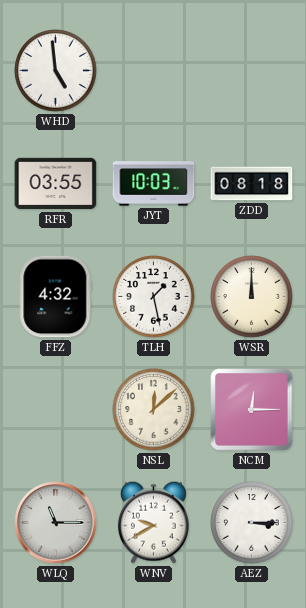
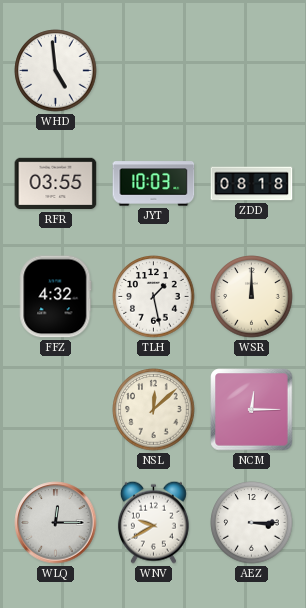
WLQ: 11:15 -> 12:15 (56, 523)
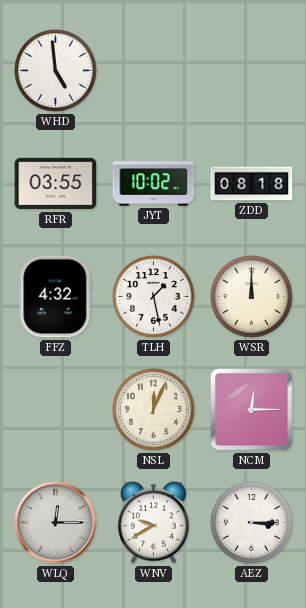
JYT: 10:03 -> 10:02 (154, 184)
NSL: 12:08 -> 12:04 (154, 410)
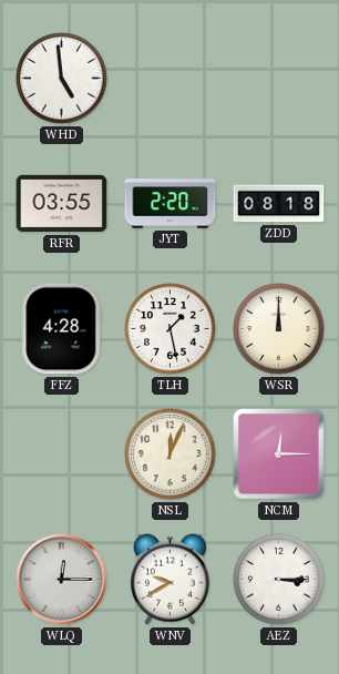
JYT: 10:02 -> 2:20 (171, 204)
FFZ: 4:32 -> 4:28 (62, 329)
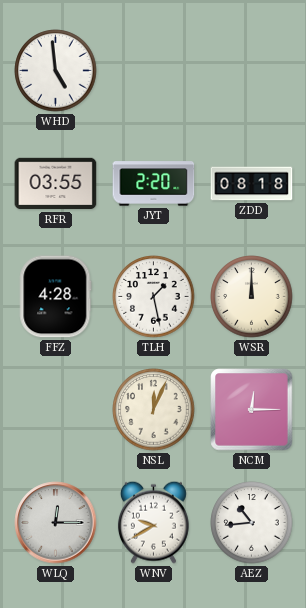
AEZ: 3:15 -> 10:44 (252, 523)
